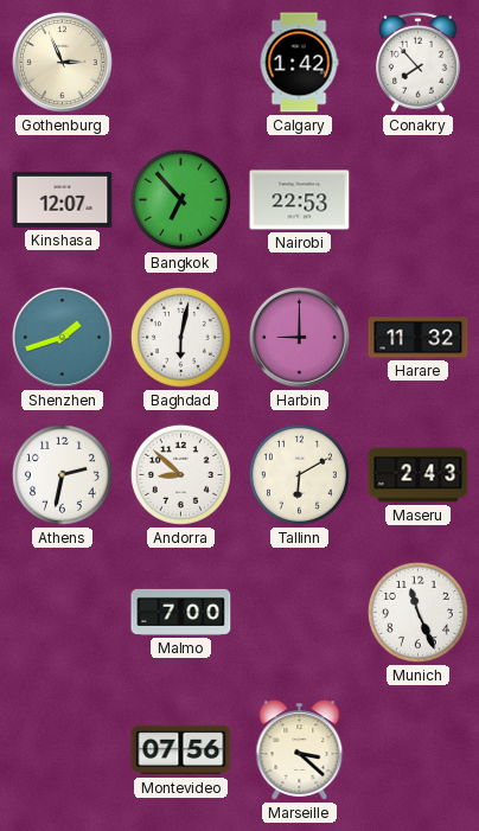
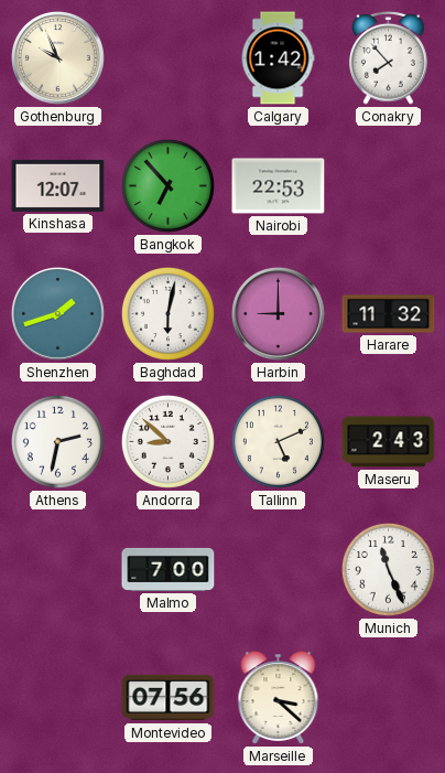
Gothenburg: 2:56 -> 9:56 (57, 57)
Tallinn: 6:10 -> 5:11 (278, 441)
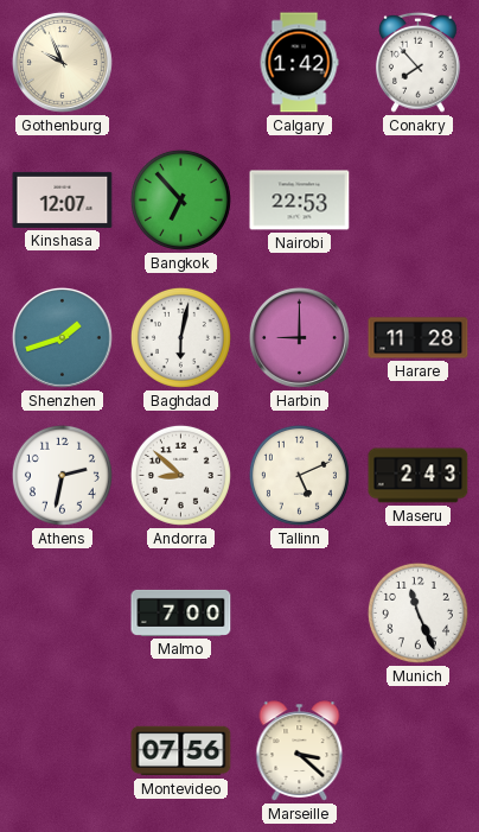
Harare: 11:32 -> 11:28 (419, 338)
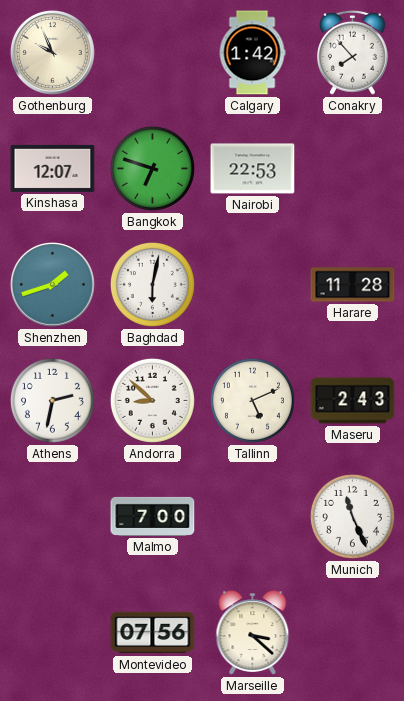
Bangkok: 6:53 -> 6:48 (152, 168)
Harbin: 9:00 -> none (299, 337)
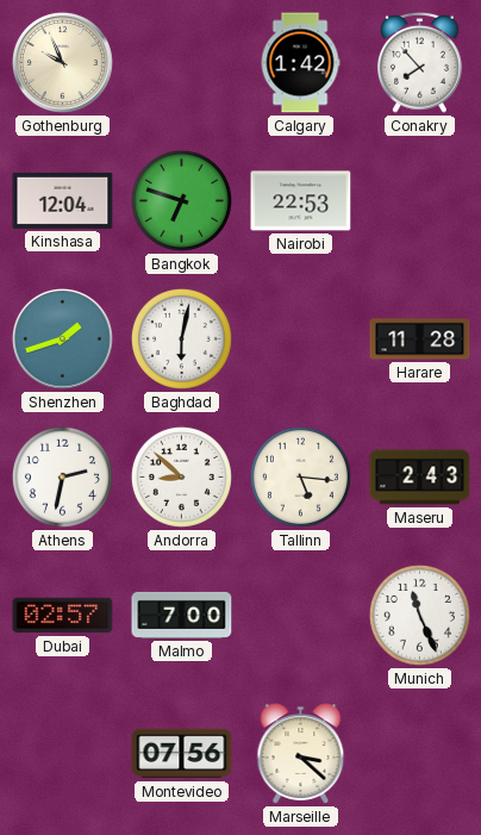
Kinshasa: 12:07 -> 12:04 (63, 200)
Tallinn: 5:11 -> 5:16 (300, 476)
Dubai: none -> 02:57 (63, 616)
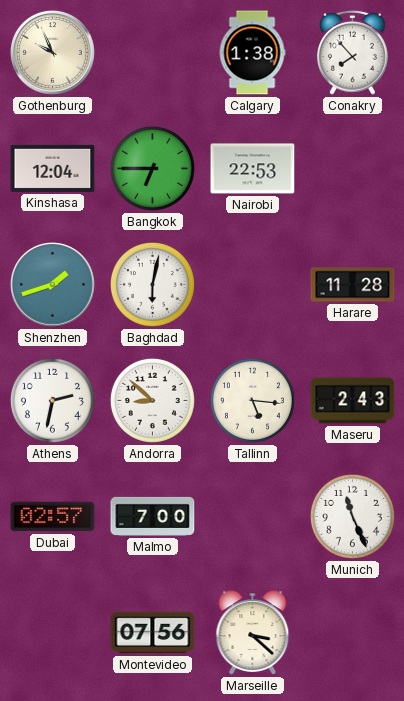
Calgary: 1:42 -> 1:38 (252, 53)
Bangkok: 6:48 -> 6:45 (152, 168)
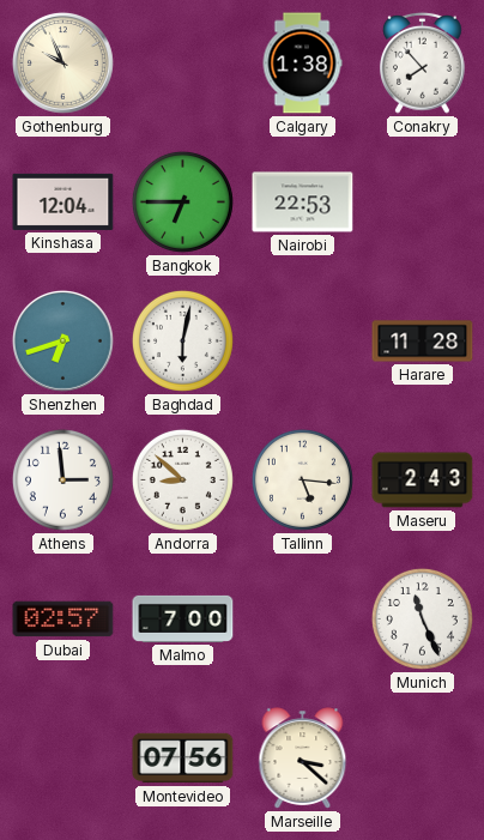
Shenzhen: 1:42 -> 6:42 (62, 340)
Athens: 2:32 -> 2:59 (62, 479)
